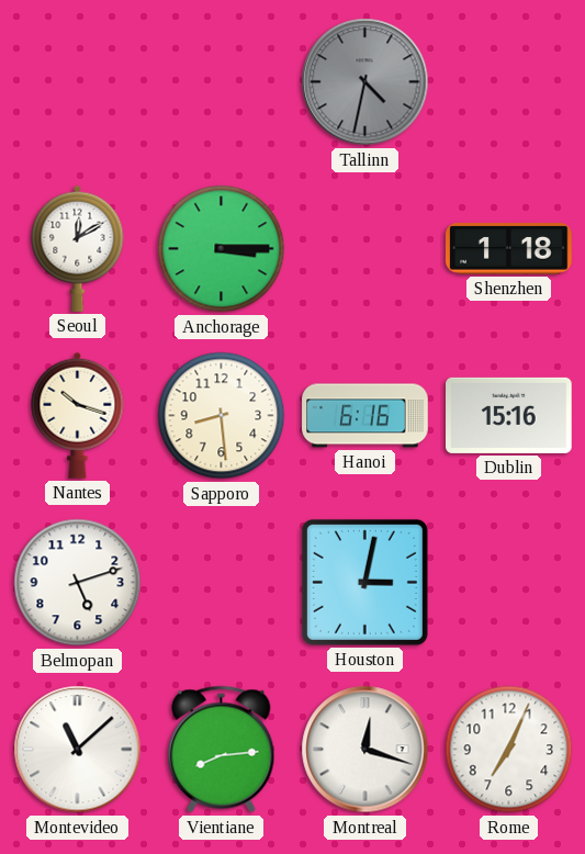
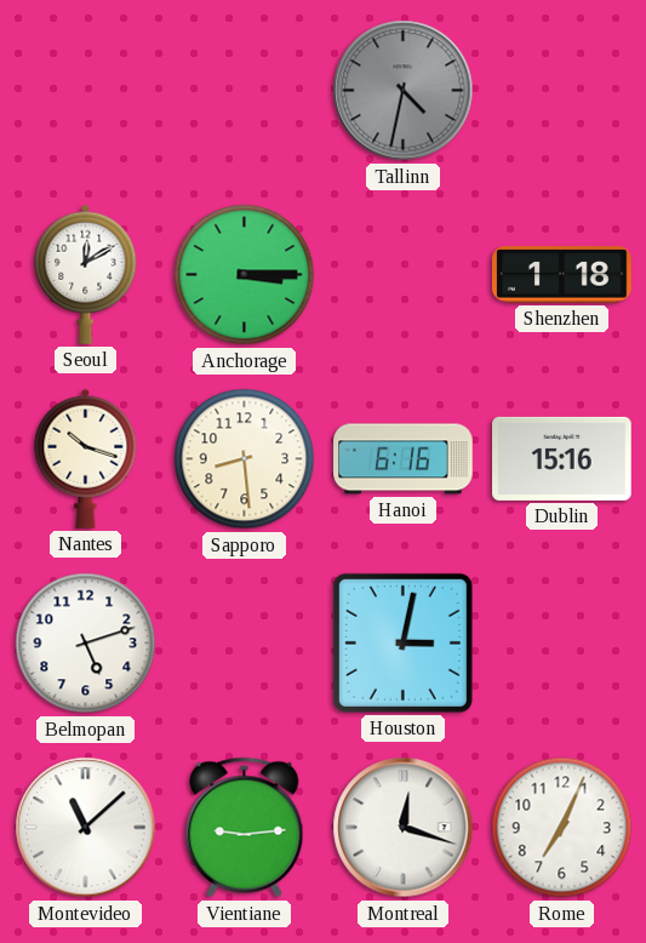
Vientiane: 8:14 -> 9:14 (245, 828)
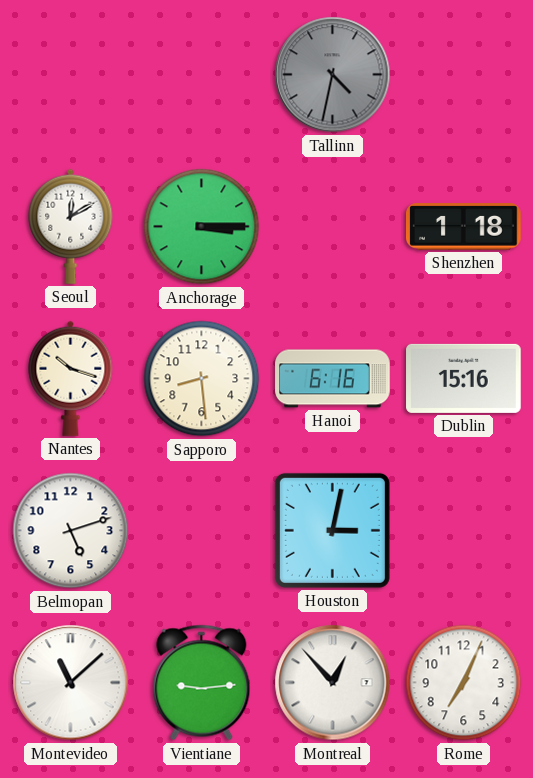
Montreal: 12:18 -> 12:53 (333, 683)
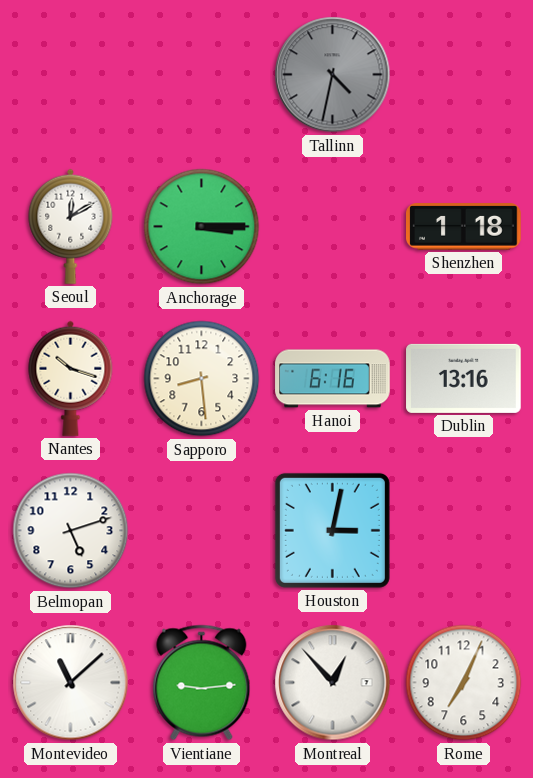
Dublin: 15:16 -> 13:16 (464, 378)
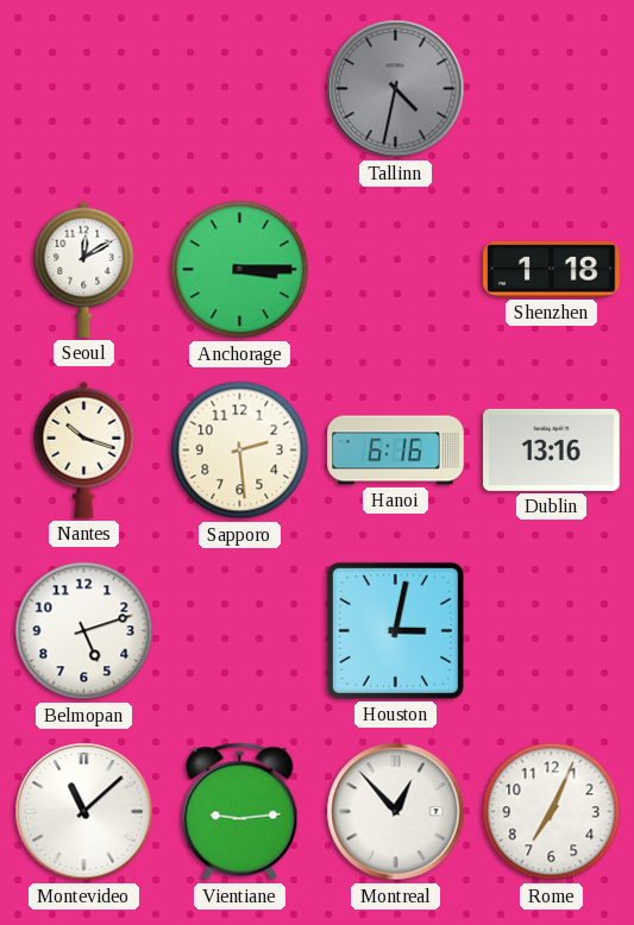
Sapporo: 8:29 -> 2:29 (240, 451)
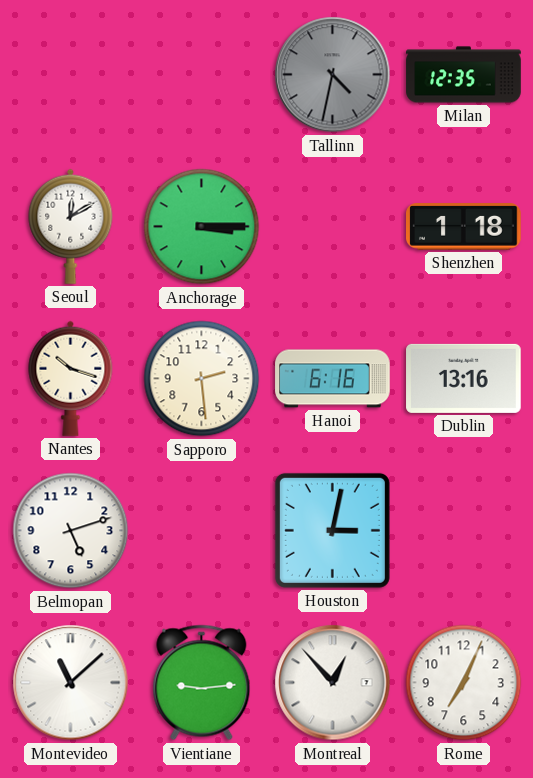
Milan: none -> 12:35 (464, 75)
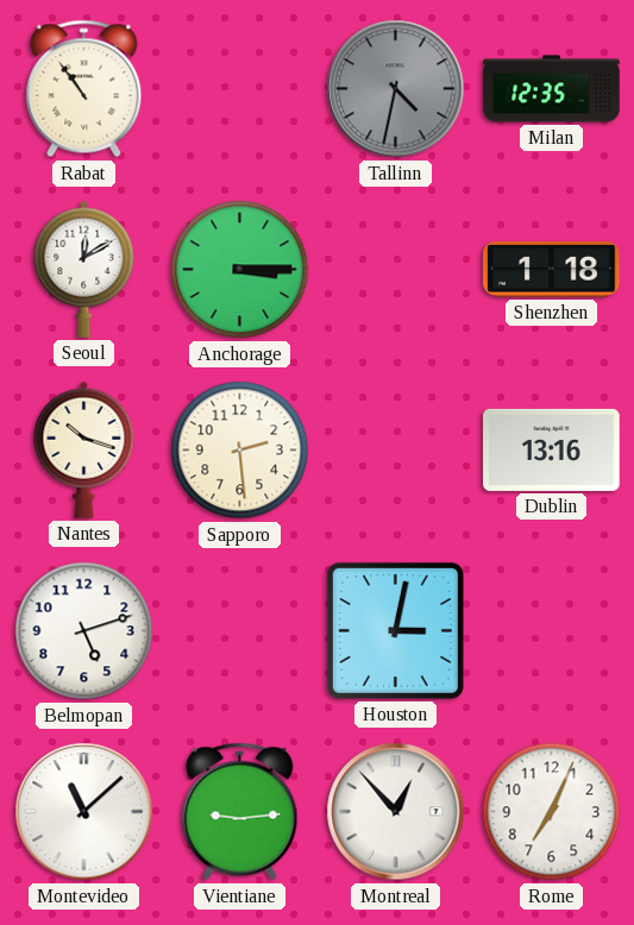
Rabat: none -> 10:54 (84, 89)
Hanoi: 6:16 -> none (333, 379)
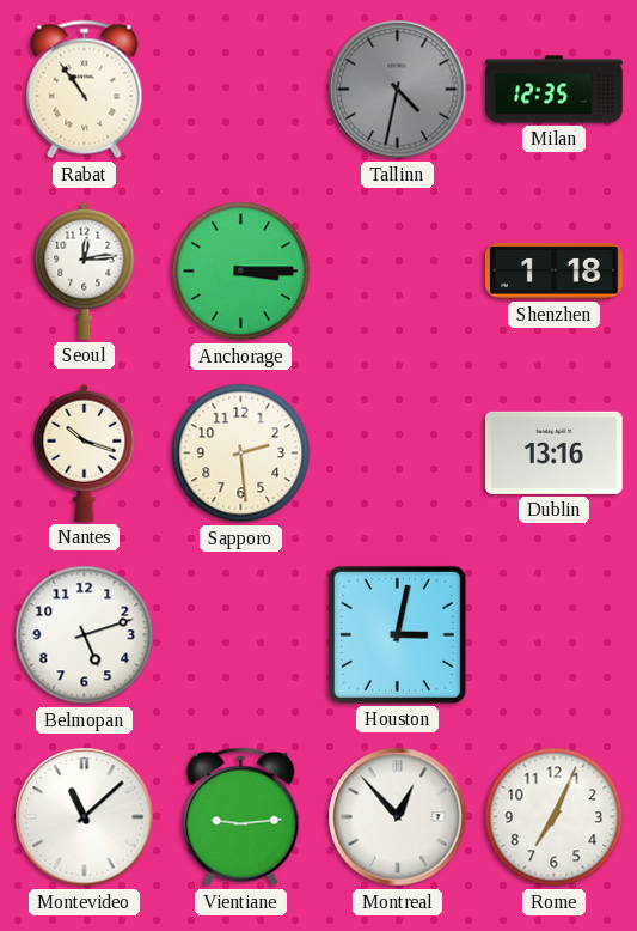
Seoul: 12:10 -> 12:14 (85, 270)
